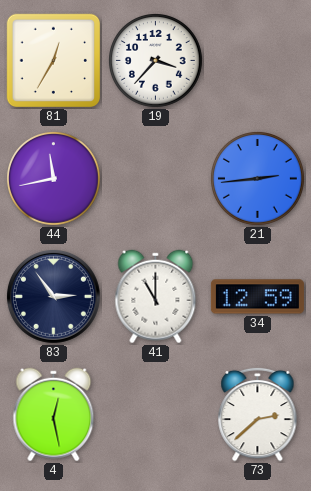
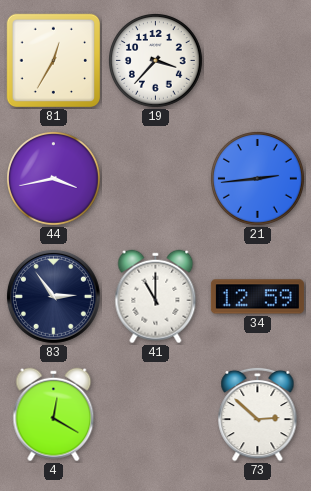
44: 11:43 -> 3:43 (54, 179)
4: 12:28 -> 12:20 (54, 415)
73: 2:38 -> 2:52 (258, 414)
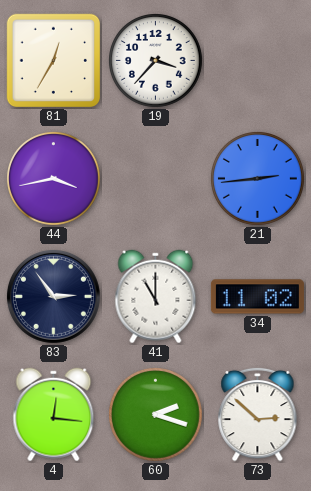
34: 12:59 -> 11:02 (257, 297)
4: 12:20 -> 12:16 (54, 415)
60: none -> 2:18 (156, 415)
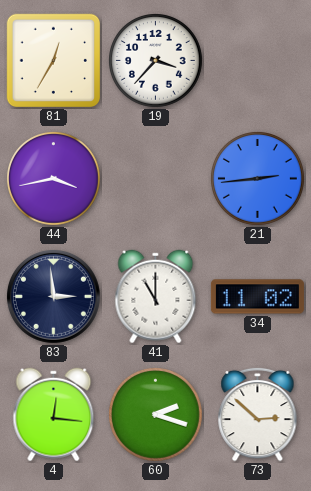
83: 2:54 -> 2:59 (53, 296)
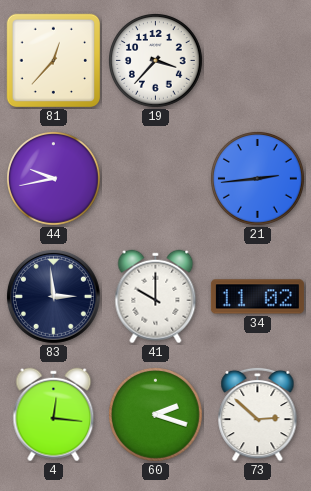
81: 12:35 -> 12:37 (54, 61)
44: 3:43 -> 9:43 (54, 179)
41: 11:00 -> 10:00 (156, 297)
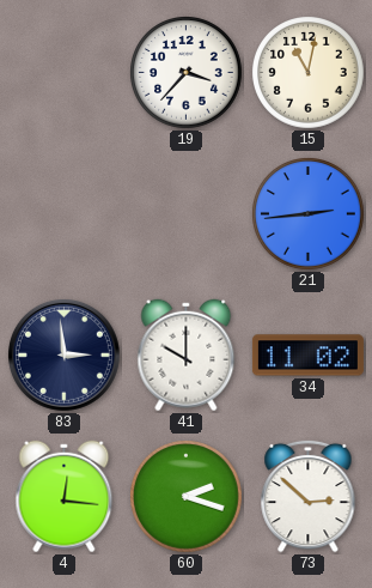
81: 12:37 -> none (54, 61)
15: none -> 11:02 (309, 73)
44: 9:43 -> none (54, 179)
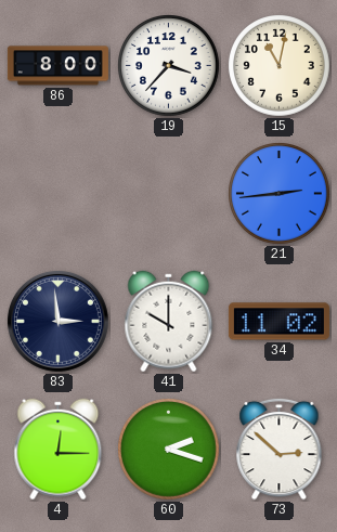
86: none -> 8:00 (57, 66)
4: 12:16 -> 12:15 (59, 450)
